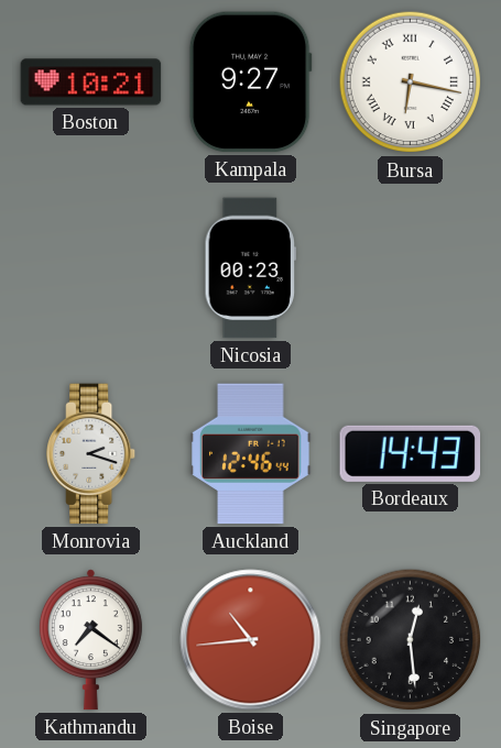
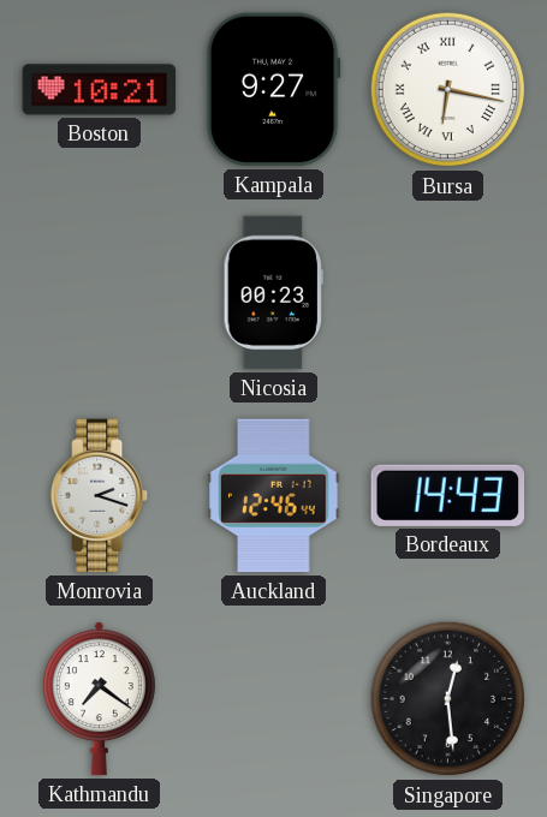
Boise: 10:44 -> none (251, 640)
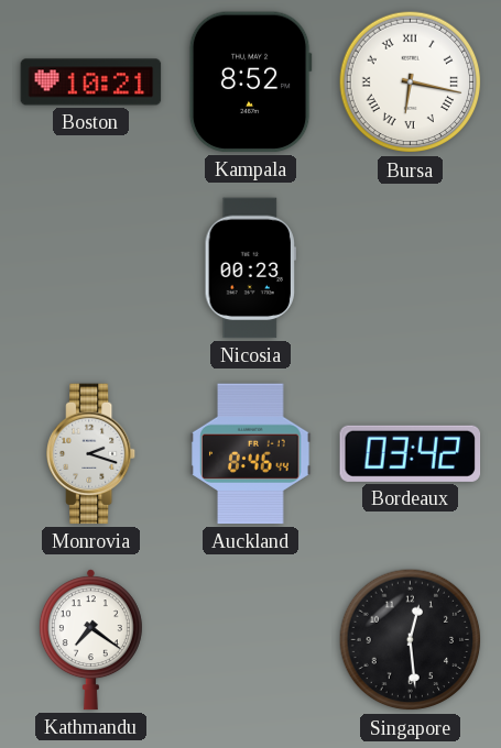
Kampala: 9:27 -> 8:52 (250, 82)
Auckland: 12:46 -> 8:46 (251, 454)
Bordeaux: 14:43 -> 03:42 (411, 453)
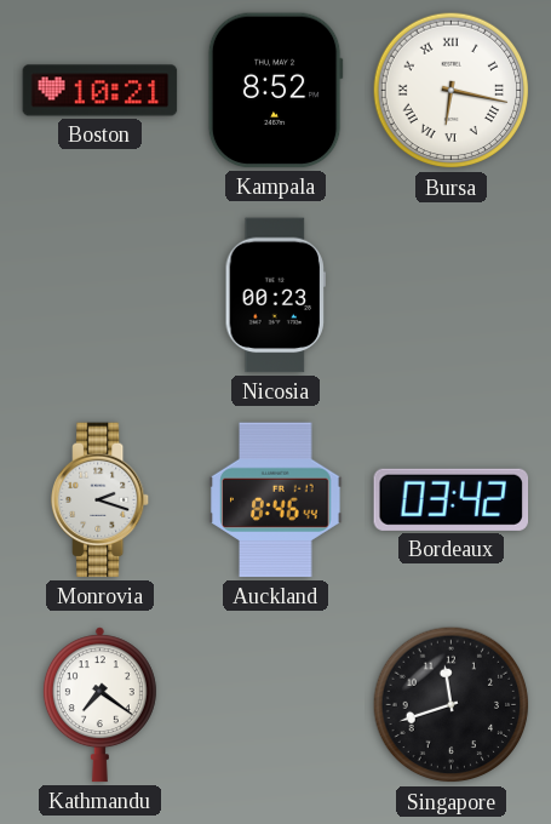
Singapore: 12:29 -> 11:42 (452, 705)
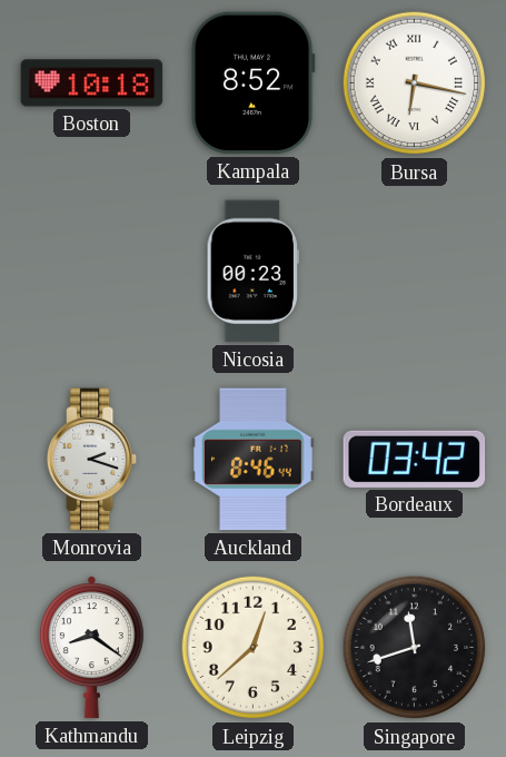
Boston: 10:21 -> 10:18 (92, 83)
Kathmandu: 7:21 -> 8:21 (91, 648)
Leipzig: none -> 12:38 (254, 648)
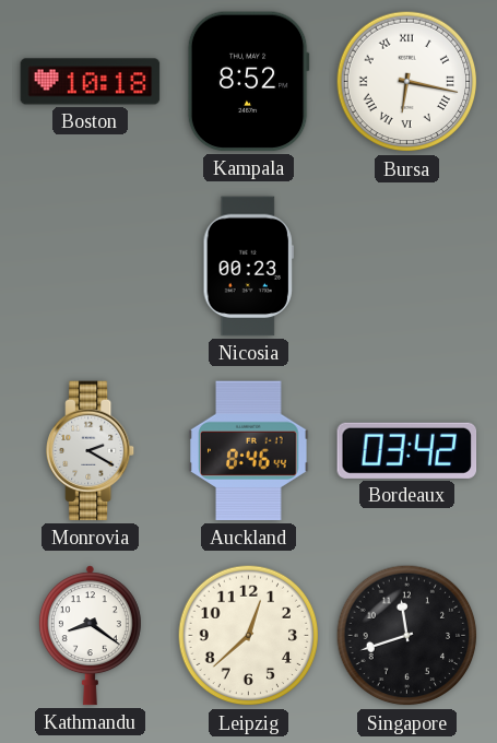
Monrovia: 2:18 -> 2:20 (92, 451)
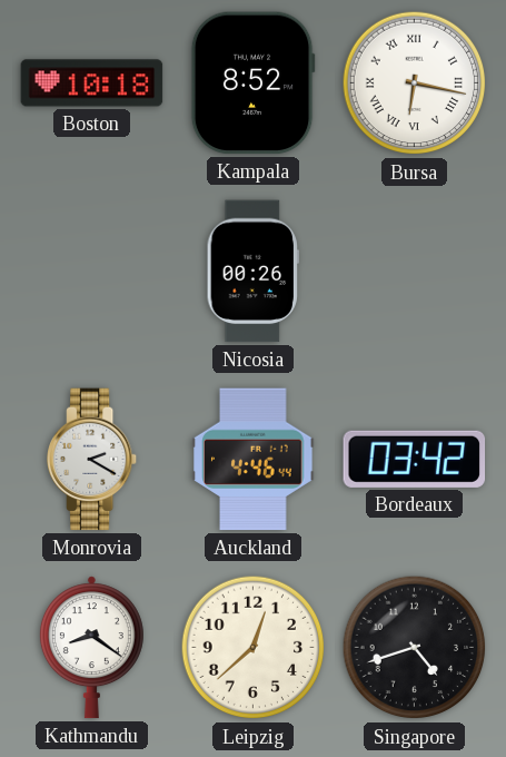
Nicosia: 00:23 -> 00:26 (252, 272)
Auckland: 8:46 -> 4:46 (254, 460)
Singapore: 11:42 -> 4:42 (415, 648)
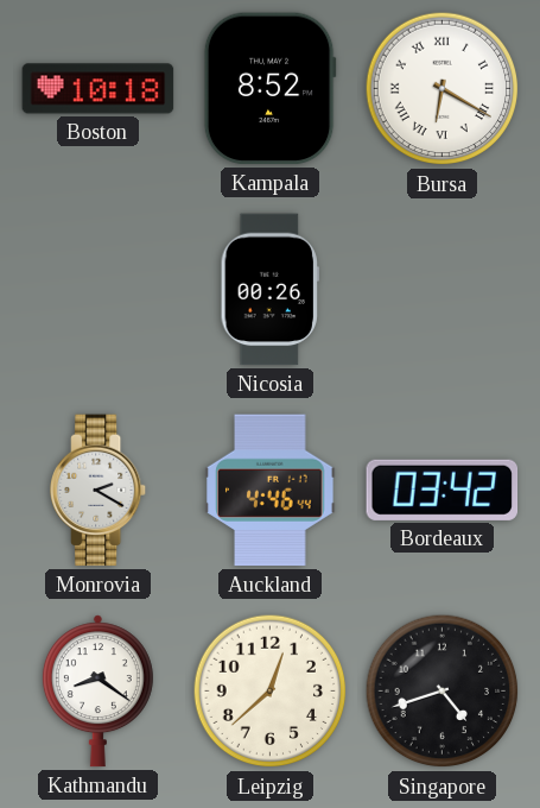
Bursa: 6:17 -> 6:20 (443, 89)
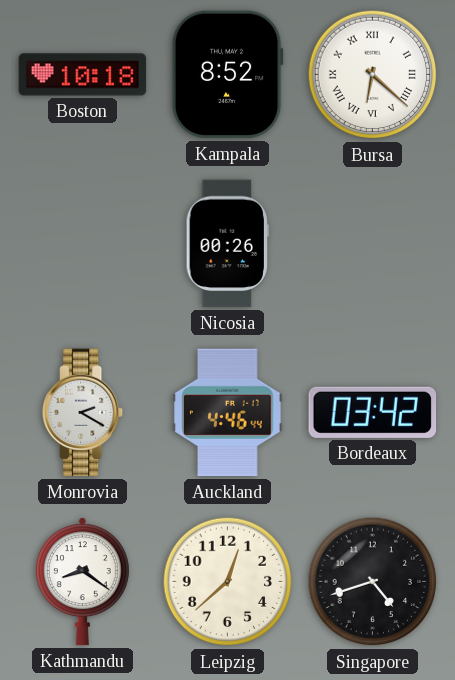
Bursa: 6:20 -> 6:22 (373, 75)
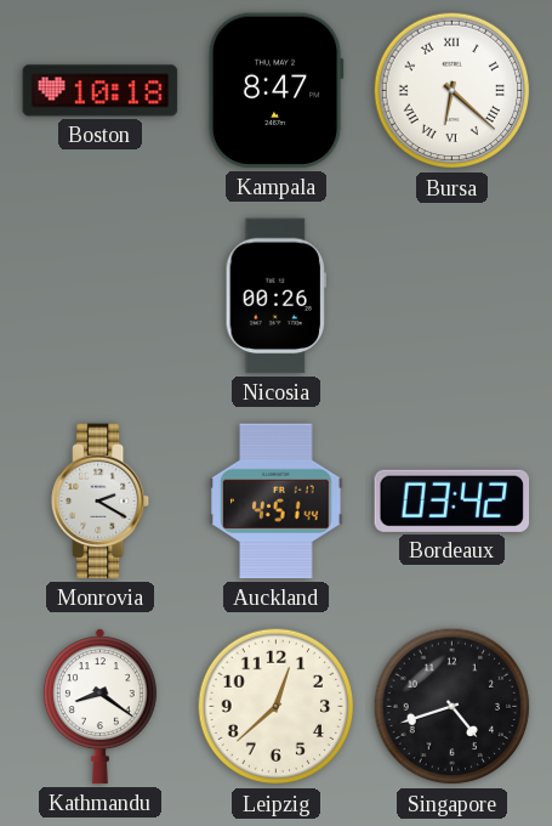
Kampala: 8:52 -> 8:47 (275, 91)
Auckland: 4:46 -> 4:51 (277, 502)
